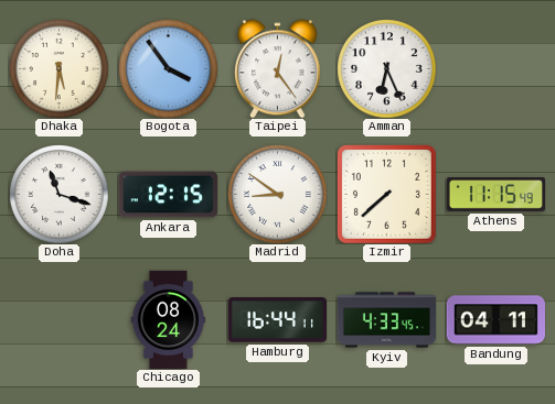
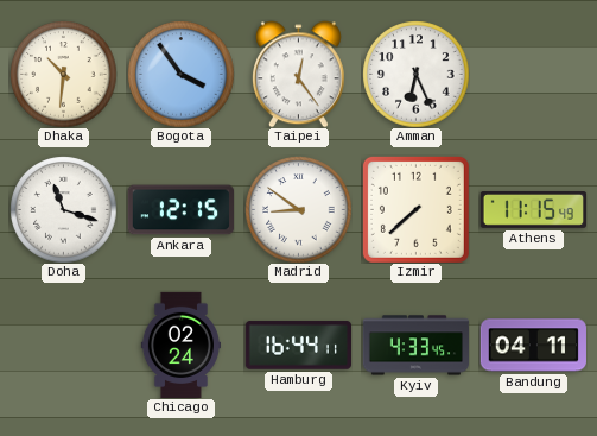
Dhaka: 5:31 -> 10:31 (63, 74)
Chicago: 08:24 -> 02:24 (180, 345)
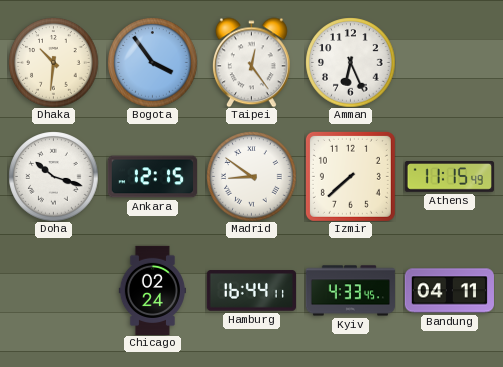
Doha: 11:18 -> 10:18 (53, 176)
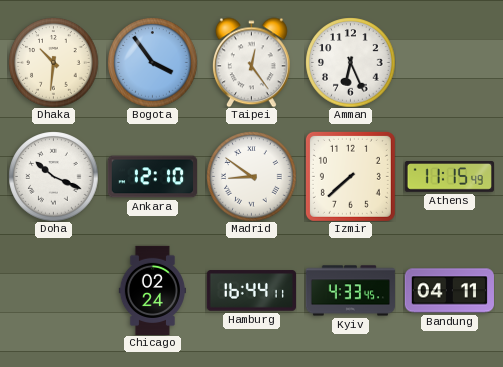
Doha: 10:18 -> 10:19 (53, 176)
Ankara: 12:15 -> 12:10 (152, 177)
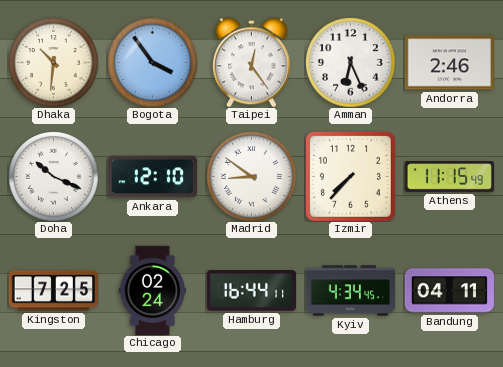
Andorra: none -> 2:46 (449, 63)
Izmir: 7:38 -> 7:37 (350, 176)
Kingston: none -> 7:25 (53, 291)
Kyiv: 4:33 -> 4:34 (350, 291)
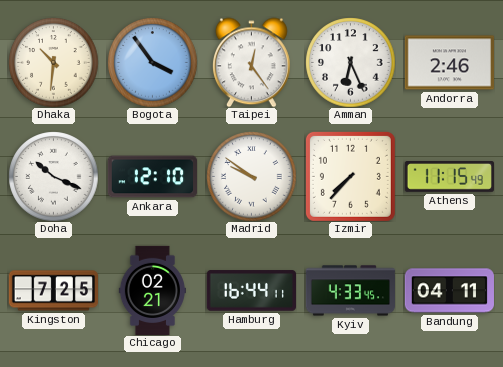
Madrid: 8:51 -> 9:51 (251, 176)
Chicago: 02:24 -> 02:21 (152, 290)
Kyiv: 4:34 -> 4:33 (350, 291)
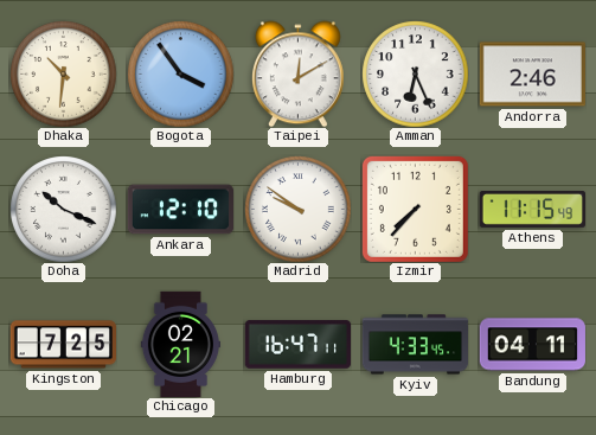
Taipei: 12:24 -> 12:10 (297, 73)
Hamburg: 16:44 -> 16:47 (297, 345)
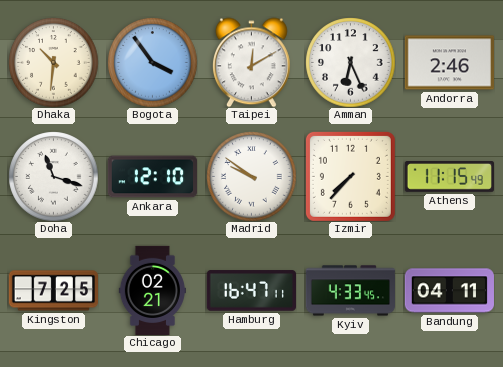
Doha: 10:19 -> 11:18 (53, 176)
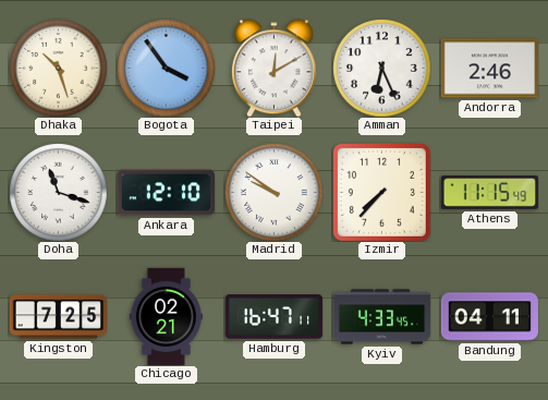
Dhaka: 10:31 -> 10:27 (58, 68)
